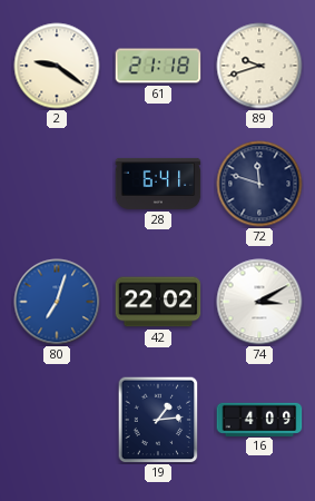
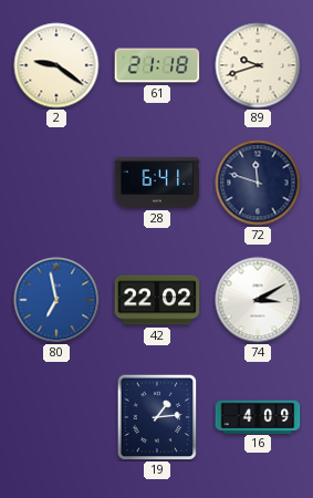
80: 7:03 -> 6:58 (56, 300)
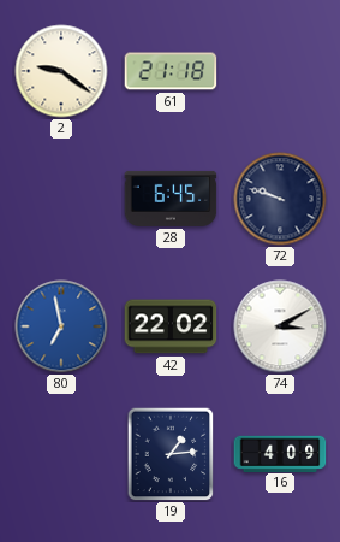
89: 9:42 -> none (258, 65)
28: 6:41 -> 6:45 (171, 199)
72: 11:48 -> 9:48 (280, 199)
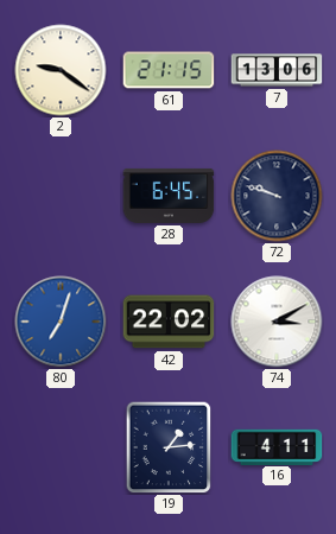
61: 21:18 -> 21:15 (169, 70)
7: none -> 13:06 (277, 70)
80: 6:58 -> 7:03 (61, 322)
16: 4:09 -> 4:11 (277, 446)
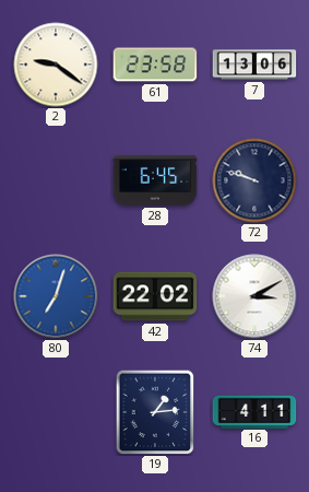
61: 21:15 -> 23:58 (155, 65)
